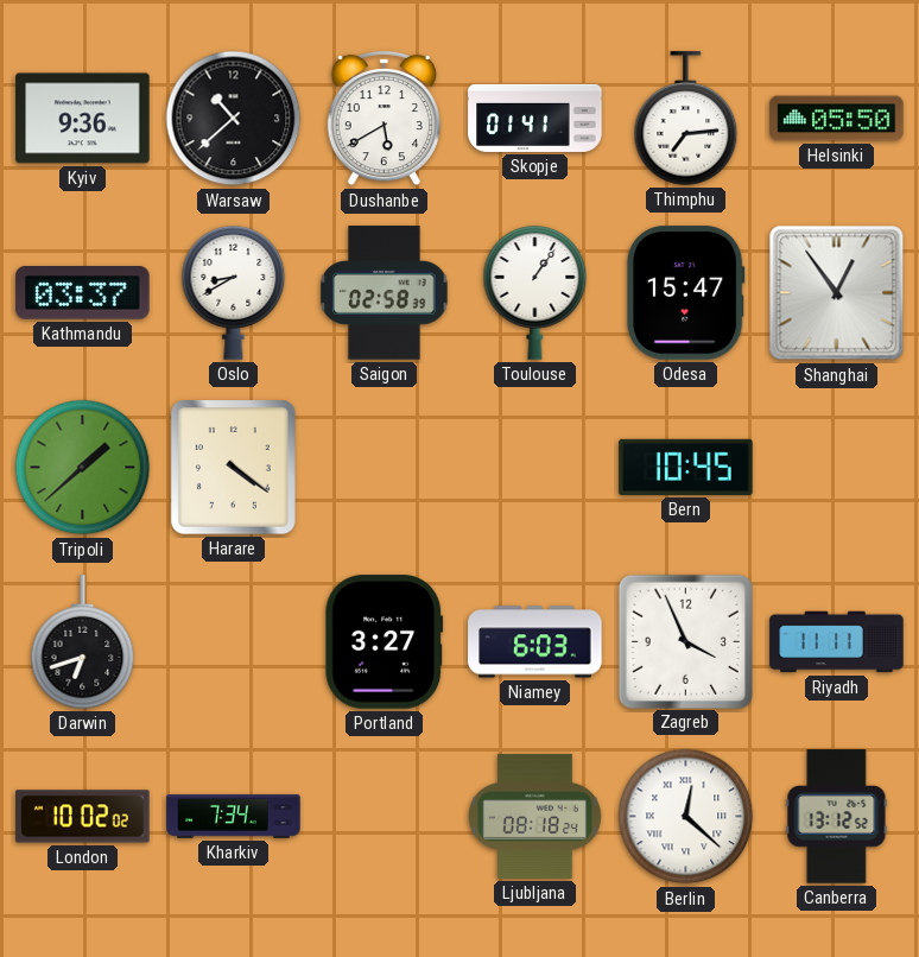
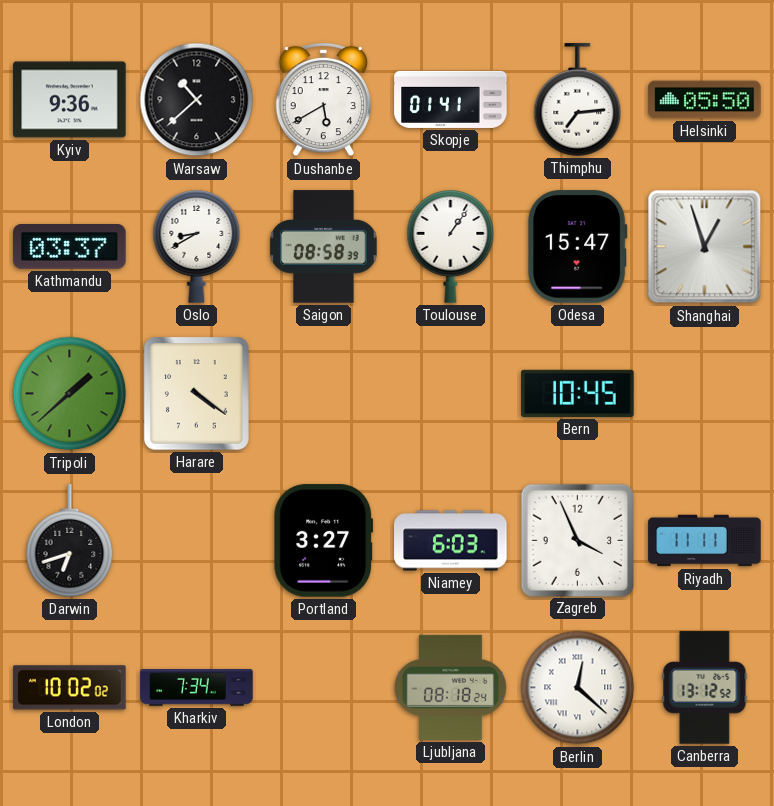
Saigon: 02:58 -> 08:58 (324, 247)
Shanghai: 12:54 -> 12:57 (705, 247)
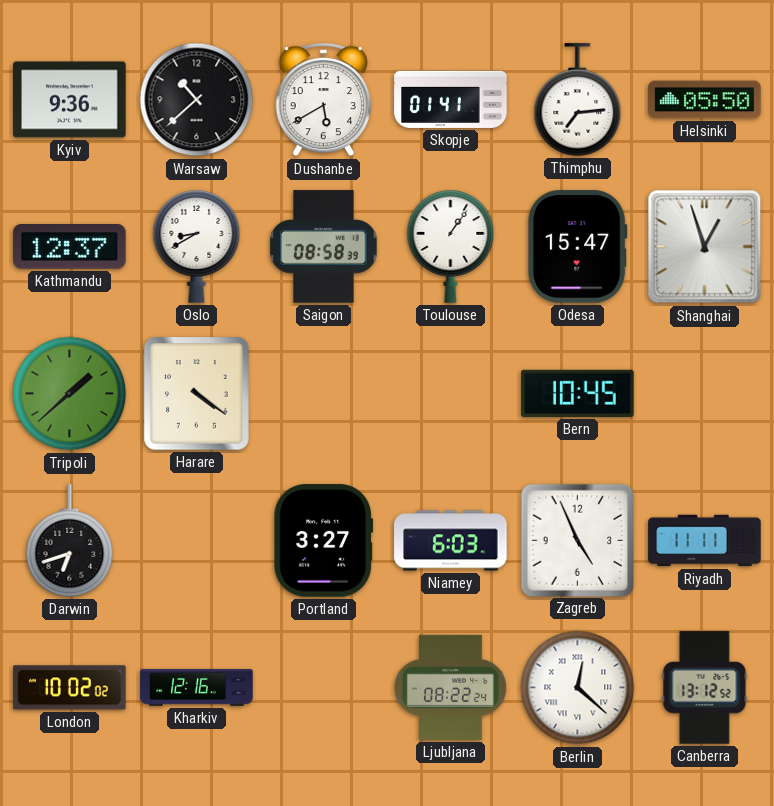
Kathmandu: 03:37 -> 12:37 (70, 247)
Zagreb: 3:56 -> 4:56 (577, 540)
Kharkiv: 7:34 -> 12:16 (197, 688)
Ljubljana: 08:18 -> 08:22 (451, 687)
